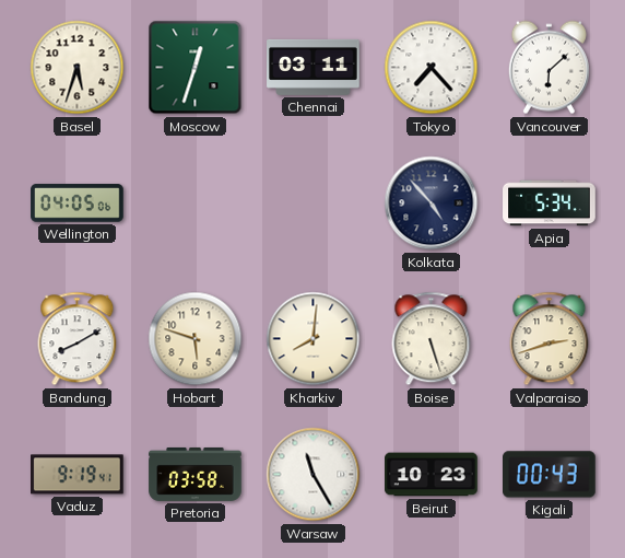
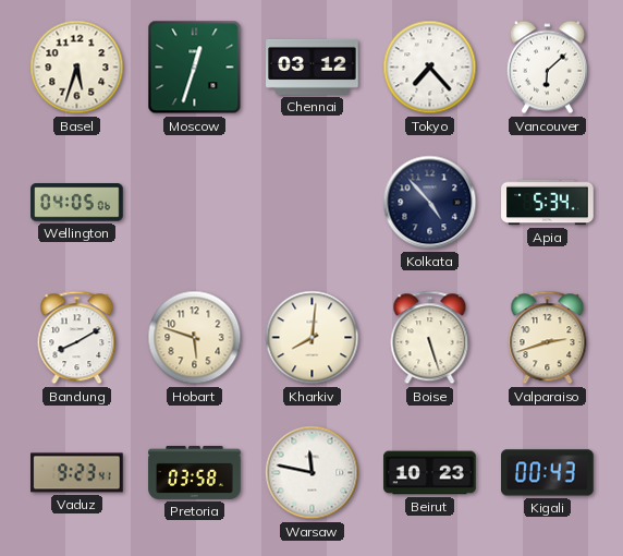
Chennai: 03:11 -> 03:12 (313, 67)
Vaduz: 9:19 -> 9:23 (77, 473)
Warsaw: 11:25 -> 11:47 (313, 473)
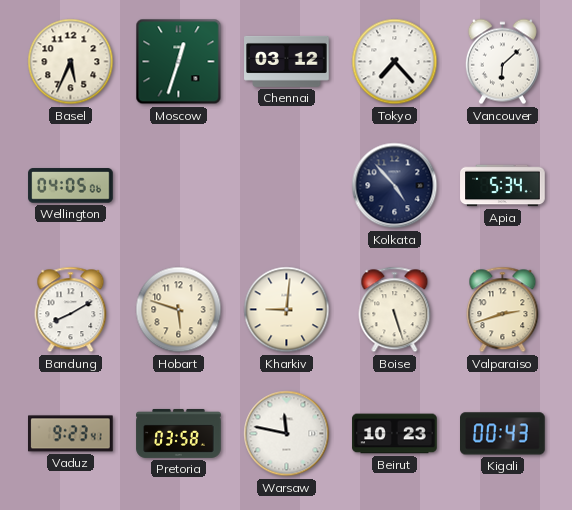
Basel: 5:33 -> 5:34 (71, 62)
Kharkiv: 8:01 -> 9:01 (287, 310)
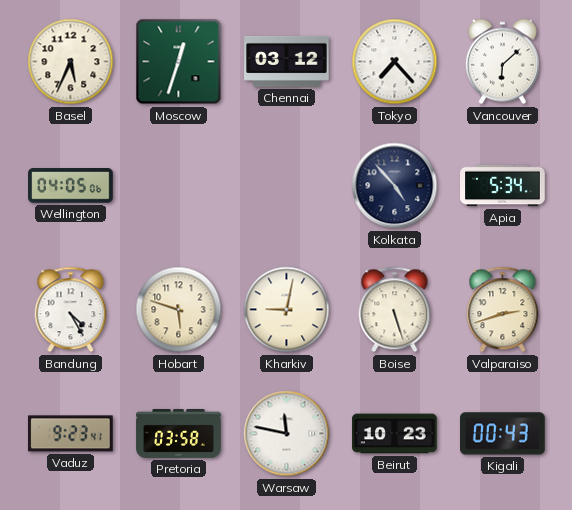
Bandung: 8:10 -> 4:25 (71, 310)
Kharkiv: 9:01 -> 9:02 (287, 310)
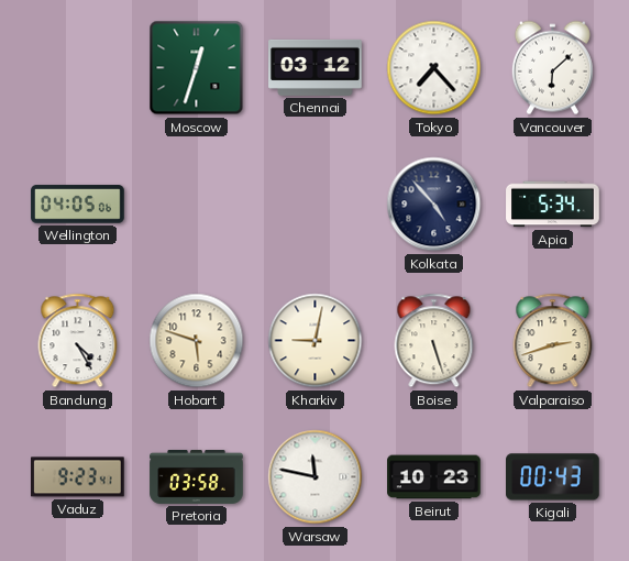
Basel: 5:34 -> none (71, 62)
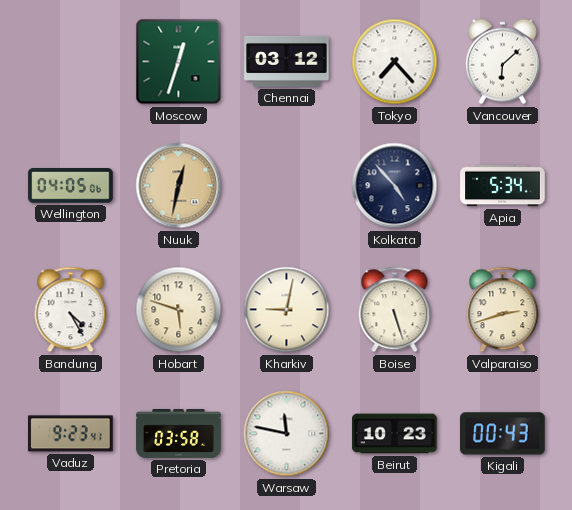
Nuuk: none -> 12:32 (179, 186)
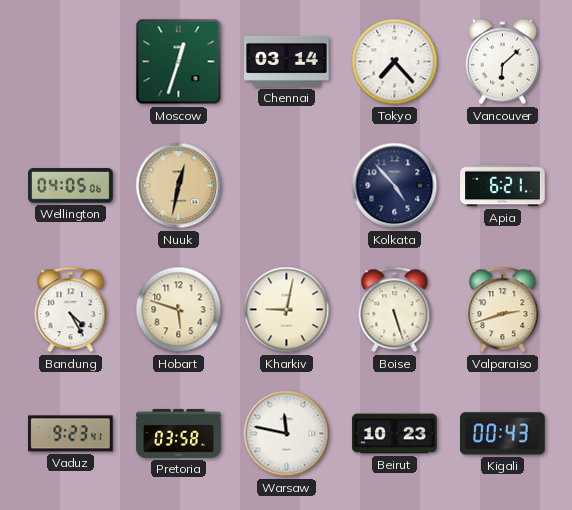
Chennai: 03:12 -> 03:14 (287, 61)
Apia: 5:34 -> 6:21 (503, 186)
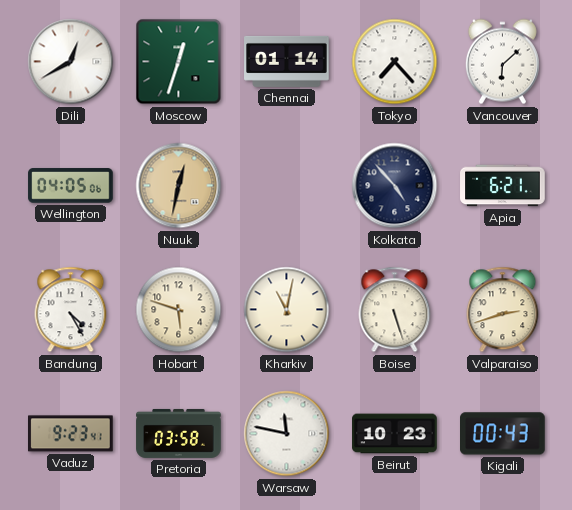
Dili: none -> 12:40 (71, 62)
Chennai: 03:14 -> 01:14 (287, 61)
Kharkiv: 9:02 -> 11:02 (287, 310)
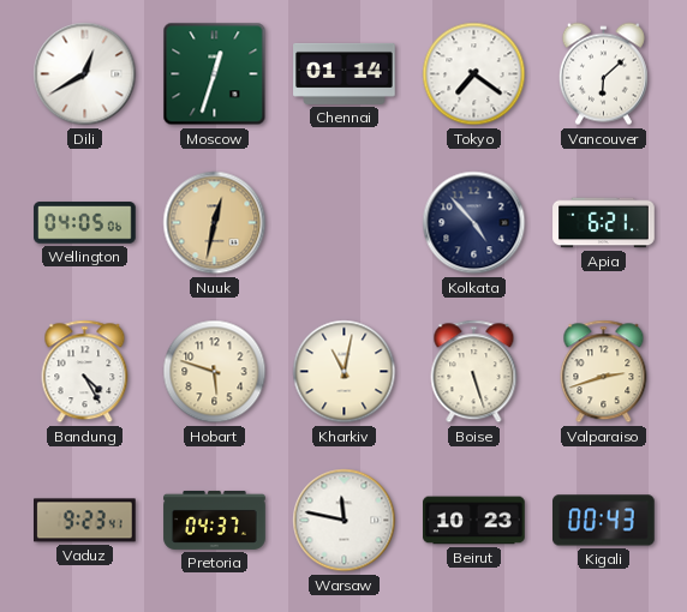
Tokyo: 7:23 -> 7:21 (474, 74)
Pretoria: 03:58 -> 04:37 (215, 520)
